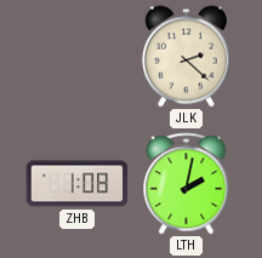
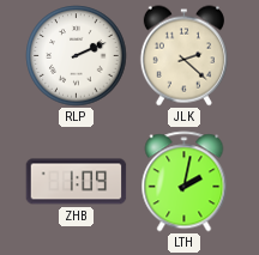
RLP: none -> 2:11 (77, 56)
ZHB: 1:08 -> 1:09 (77, 182)
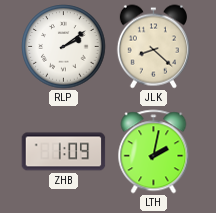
RLP: 2:11 -> 2:09 (64, 47)
JLK: 2:22 -> 8:22 (153, 47)
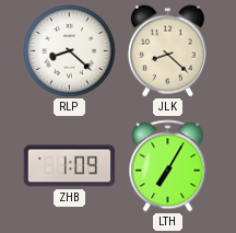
RLP: 2:09 -> 8:22 (70, 51)
LTH: 2:02 -> 7:05 (168, 166)
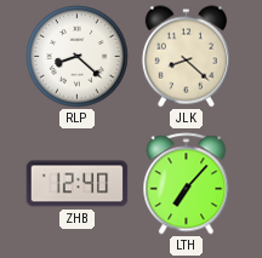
ZHB: 1:09 -> 12:40 (78, 184)
LTH: 7:05 -> 7:07 (187, 184)
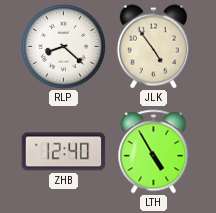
JLK: 8:22 -> 4:54 (153, 47)
LTH: 7:07 -> 4:55 (154, 152)
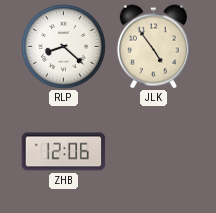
ZHB: 12:40 -> 12:06 (64, 152)
LTH: 4:55 -> none (154, 152)
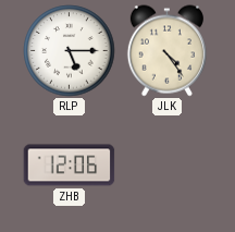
RLP: 8:22 -> 5:15 (70, 51)
JLK: 4:54 -> 4:24 (166, 51)
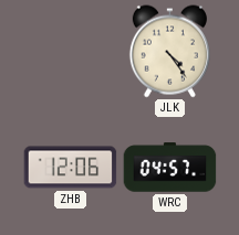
RLP: 5:15 -> none (70, 51)
WRC: none -> 04:57 (170, 168)
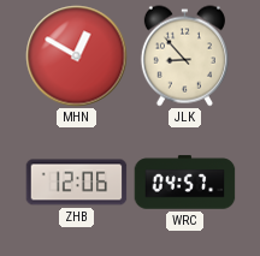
MHN: none -> 12:50 (77, 56)
JLK: 4:24 -> 8:53 (184, 56)
